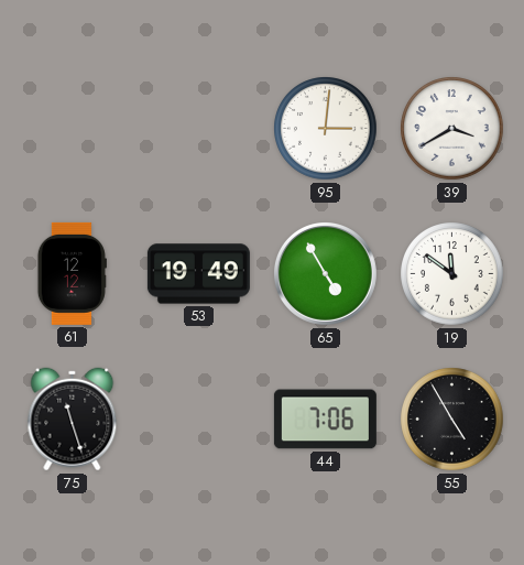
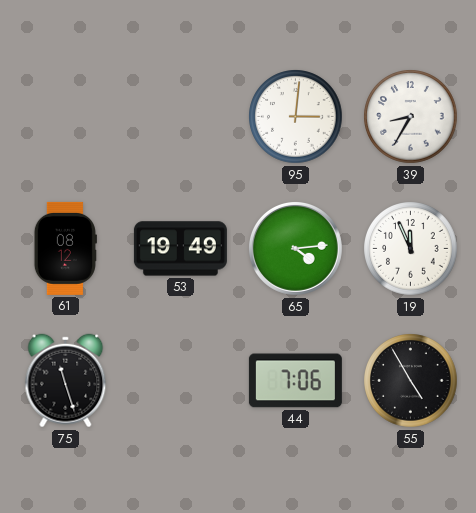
39: 3:40 -> 8:35 (411, 117)
61: 12:12 -> 08:12 (65, 248)
65: 4:55 -> 4:14 (295, 248)
19: 11:51 -> 11:56 (411, 249)
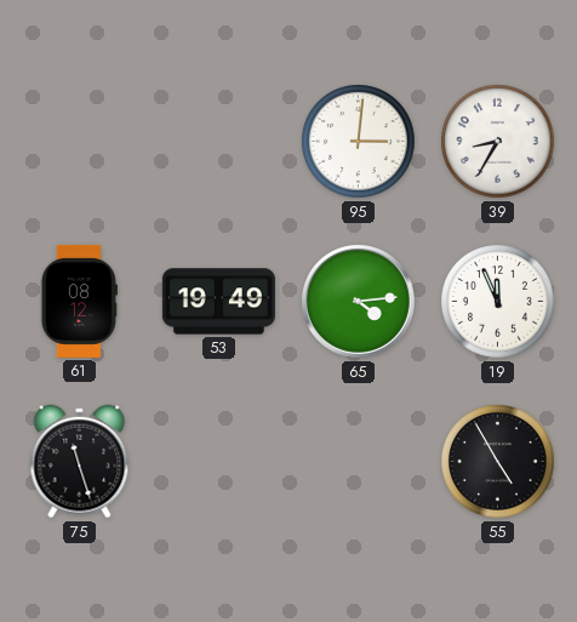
44: 7:06 -> none (295, 381)
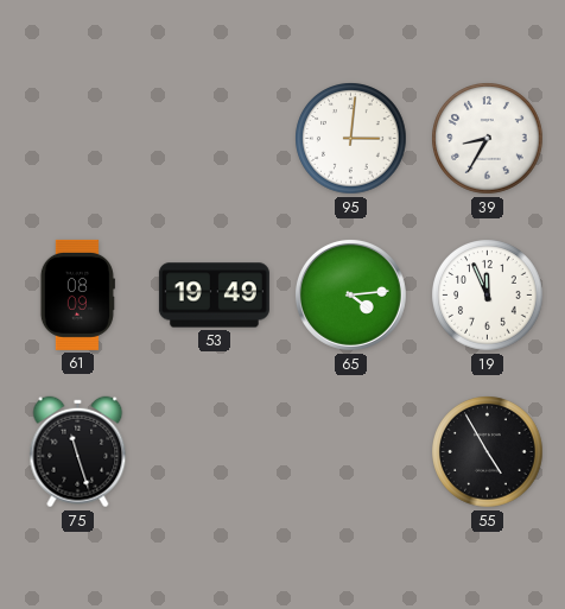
61: 08:12 -> 08:09 (77, 294)
